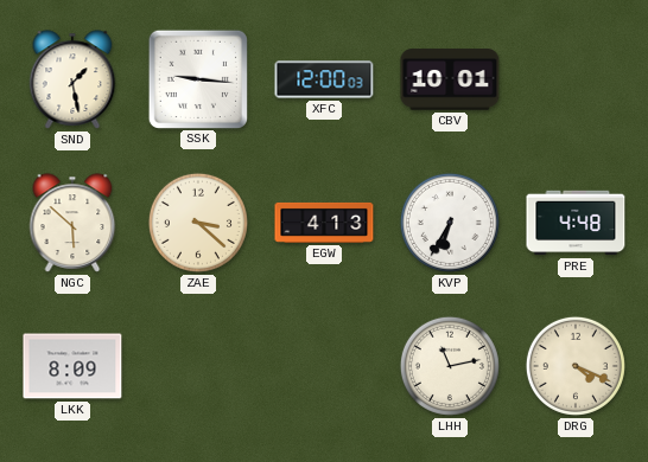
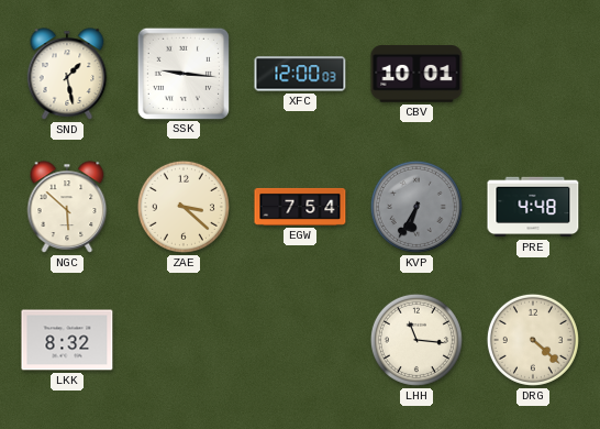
EGW: 4:13 -> 7:54 (300, 207)
KVP dial: white -> grey (416, 207)
LKK: 8:09 -> 8:32 (67, 340)
LHH: 11:13 -> 11:16 (416, 340)
DRG: 4:19 -> 4:22 (533, 340)
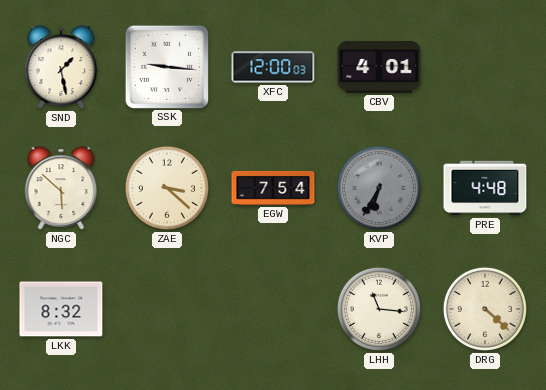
CBV: 10:01 -> 4:01 (379, 67)
